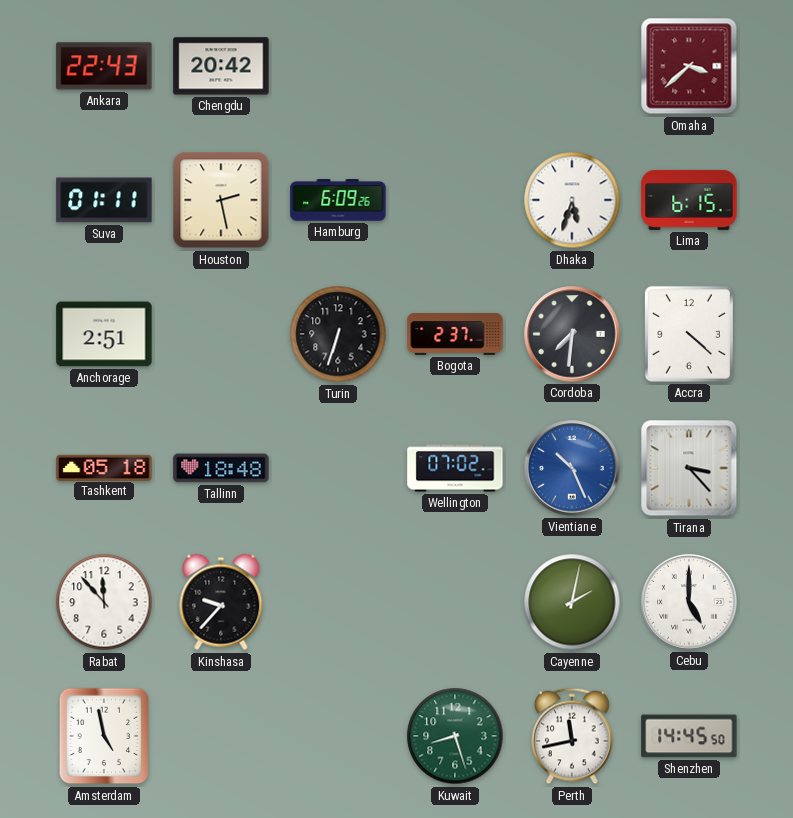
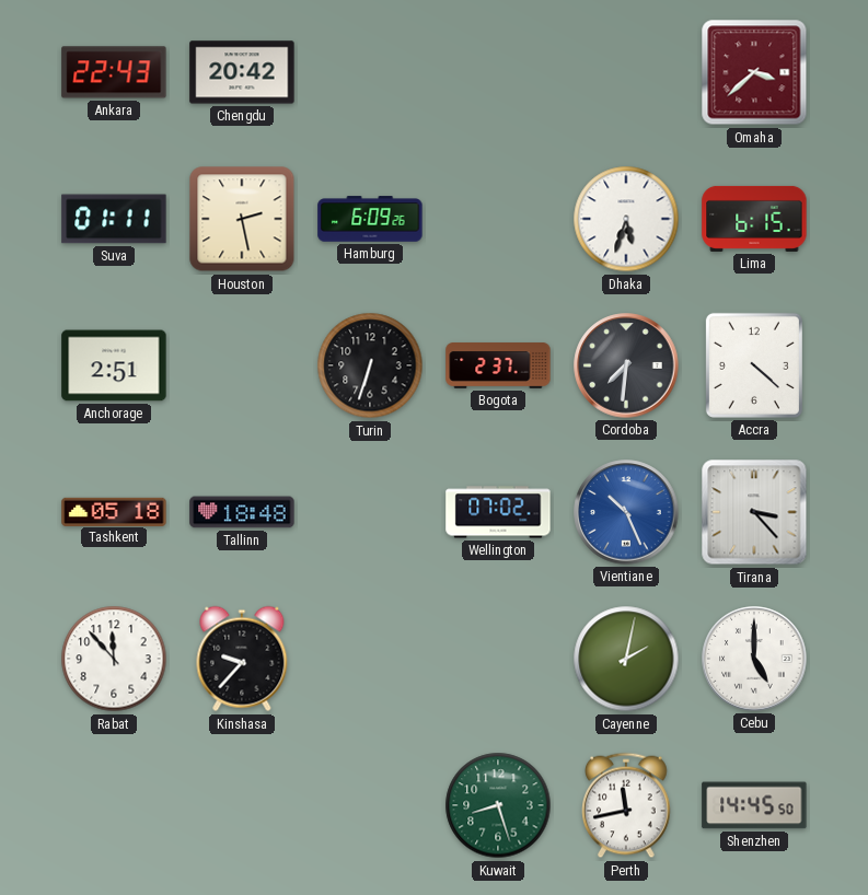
Amsterdam: 4:58 -> none (104, 736)
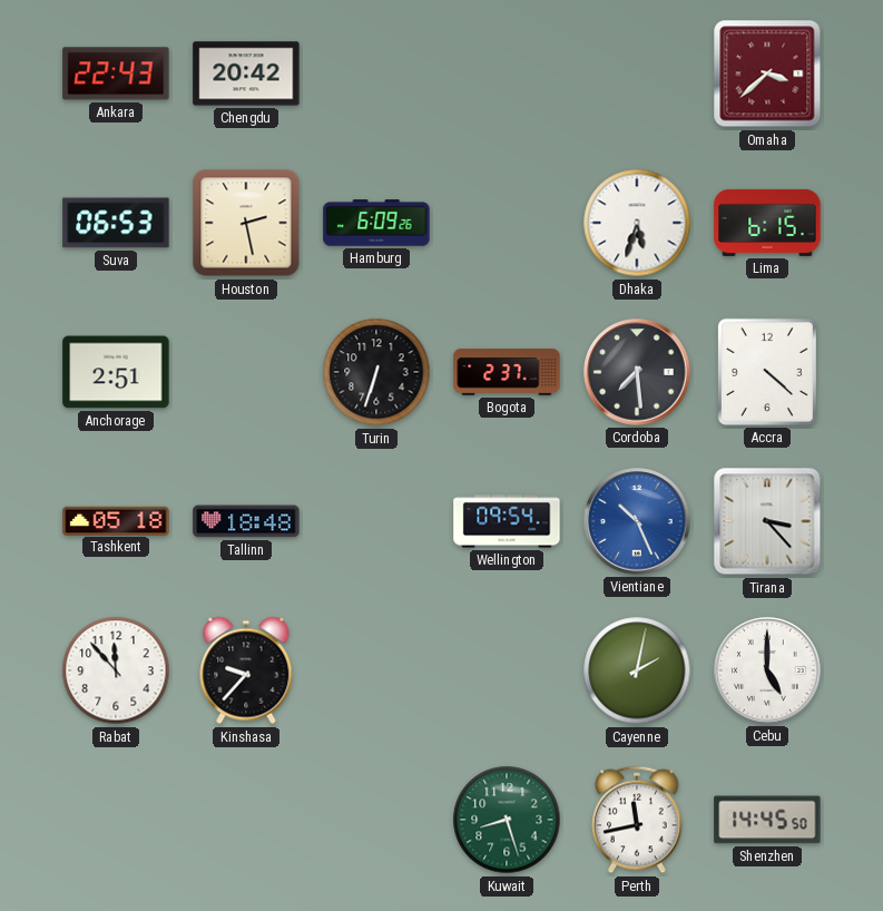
Suva: 01:11 -> 06:53 (116, 223)
Cordoba: 7:31 -> 7:29 (637, 372)
Wellington: 07:02 -> 09:54 (507, 521)
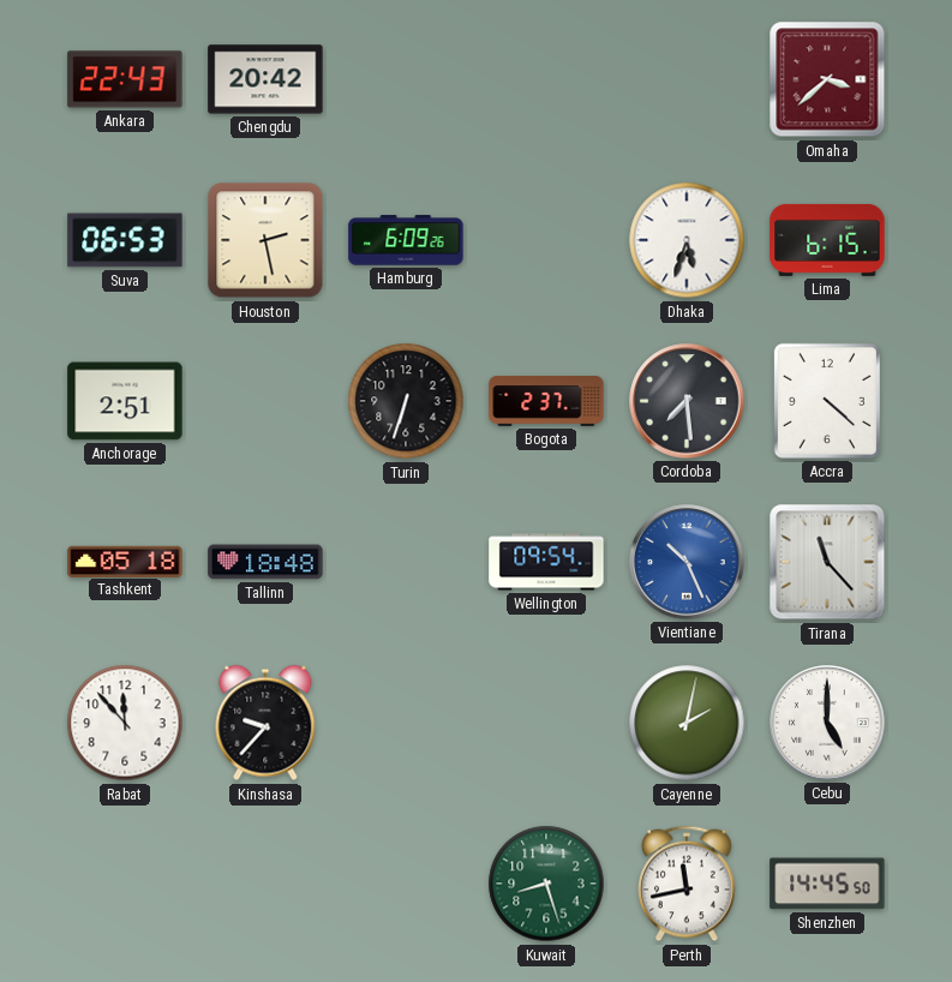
Tirana: 3:23 -> 11:23 (827, 562)
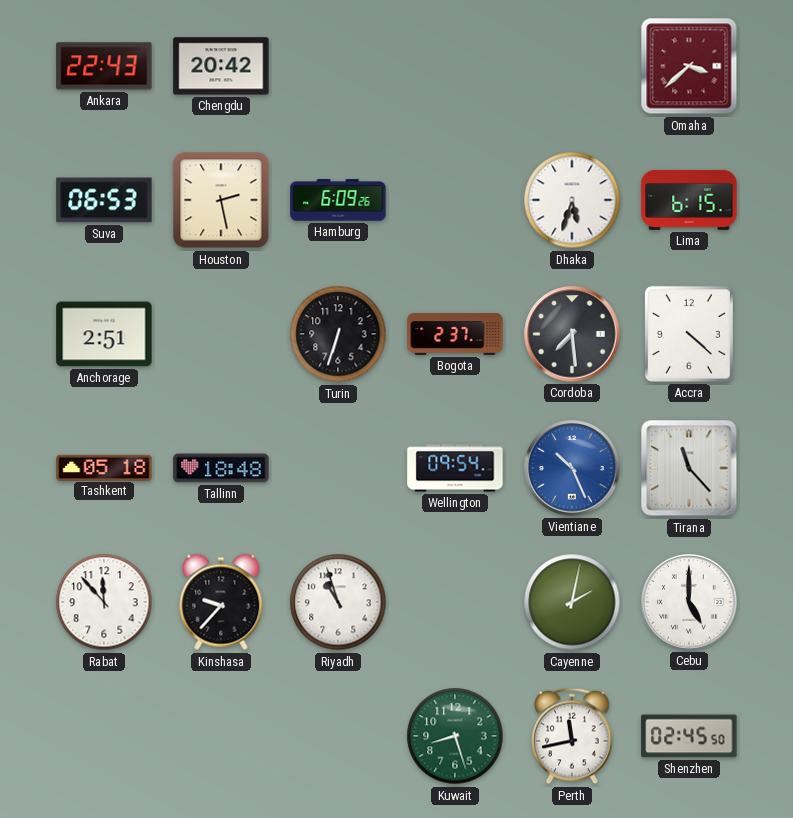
Riyadh: none -> 10:57 (338, 602)
Shenzhen: 14:45 -> 02:45 (689, 736)
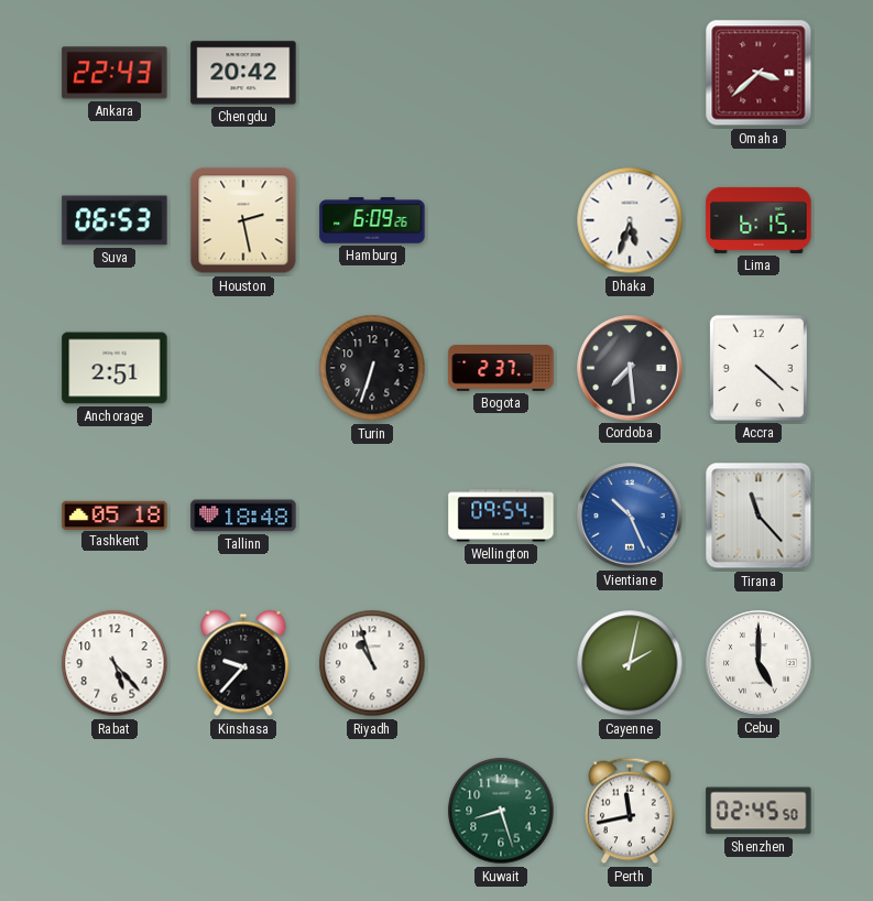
Rabat: 11:53 -> 5:23 (114, 663)
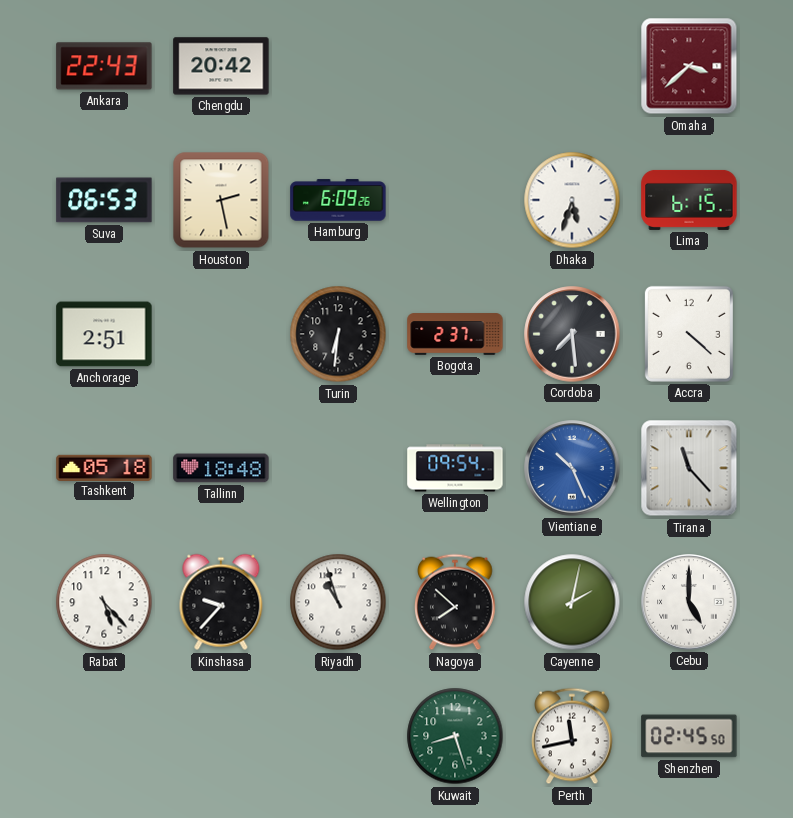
Turin: 6:33 -> 6:31 (338, 334)
Nagoya: none -> 7:52 (455, 602)
